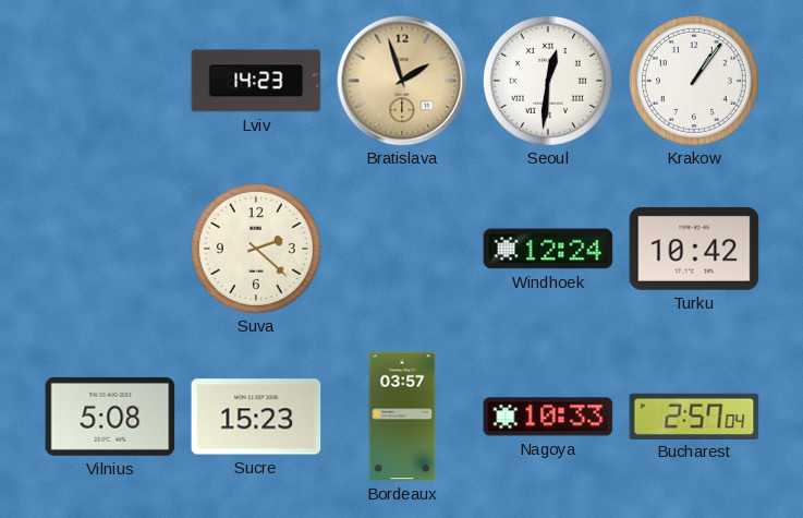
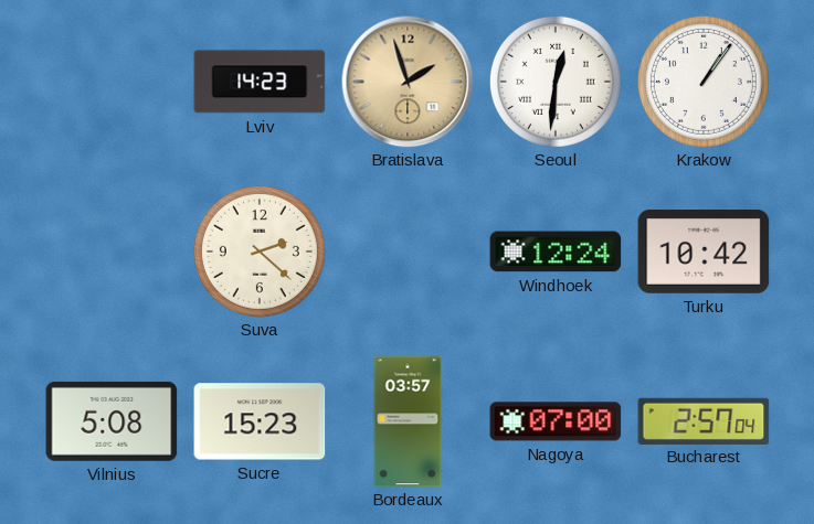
Nagoya: 10:33 -> 07:00 (556, 421)
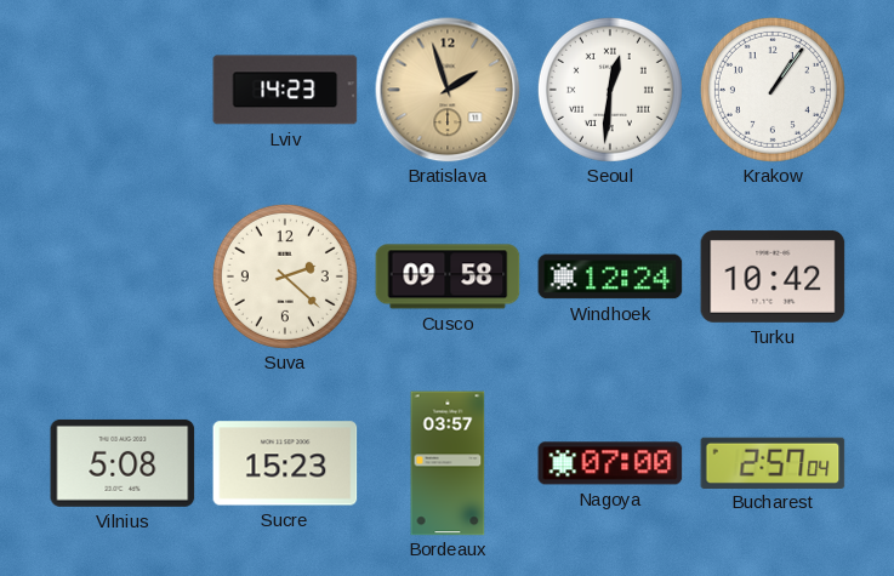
Cusco: none -> 09:58 (448, 276)
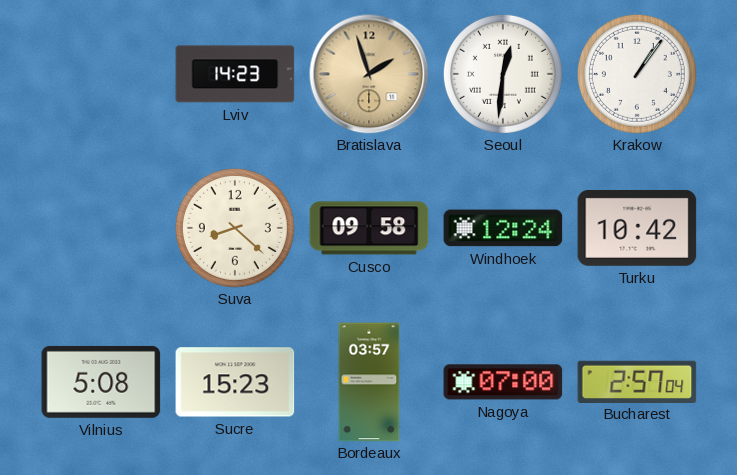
Suva: 2:22 -> 8:22 (235, 228)
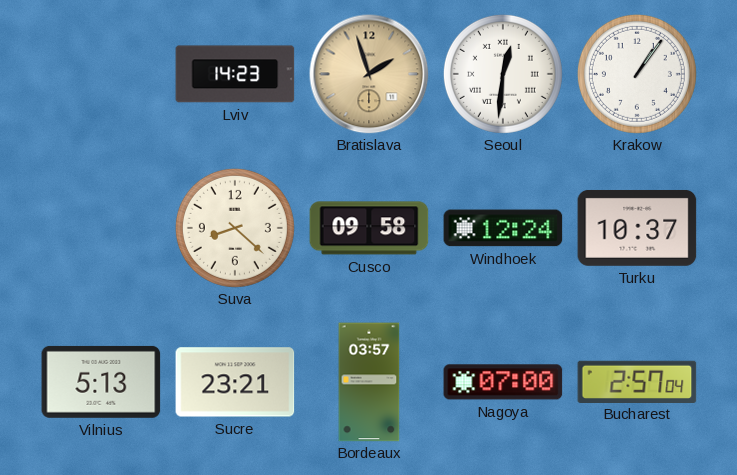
Turku: 10:42 -> 10:37 (637, 228)
Vilnius: 5:08 -> 5:13 (101, 382)
Sucre: 15:23 -> 23:21 (235, 382)
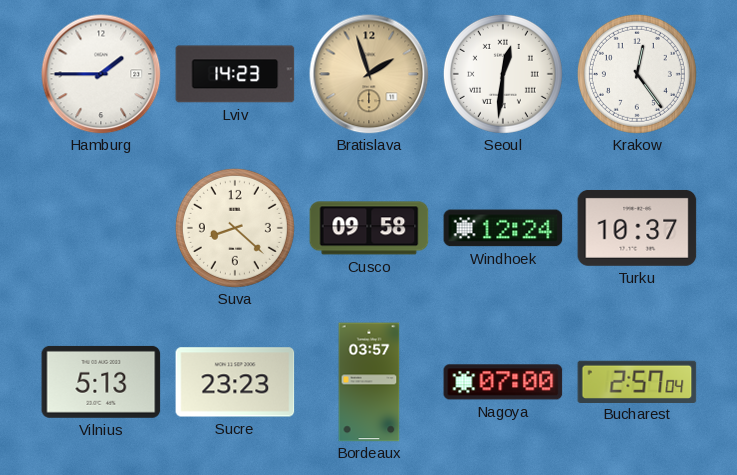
Hamburg: none -> 1:45 (101, 74)
Krakow: 1:06 -> 12:24 (637, 74)
Sucre: 23:21 -> 23:23 (235, 382)
